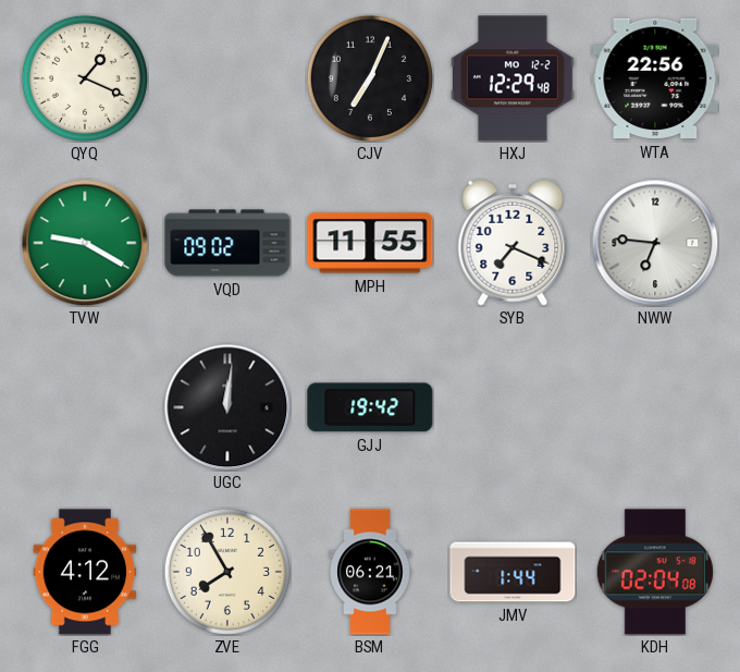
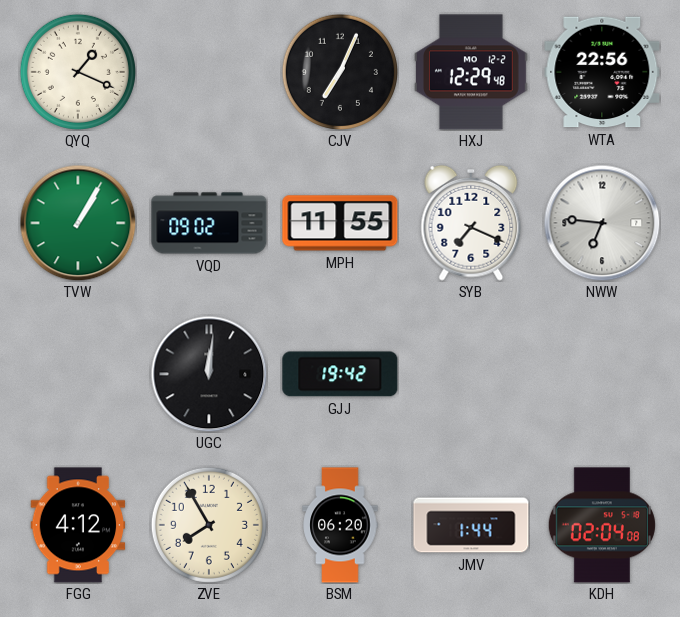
TVW: 9:20 -> 1:05 (78, 223)
BSM: 06:21 -> 06:20 (340, 525)
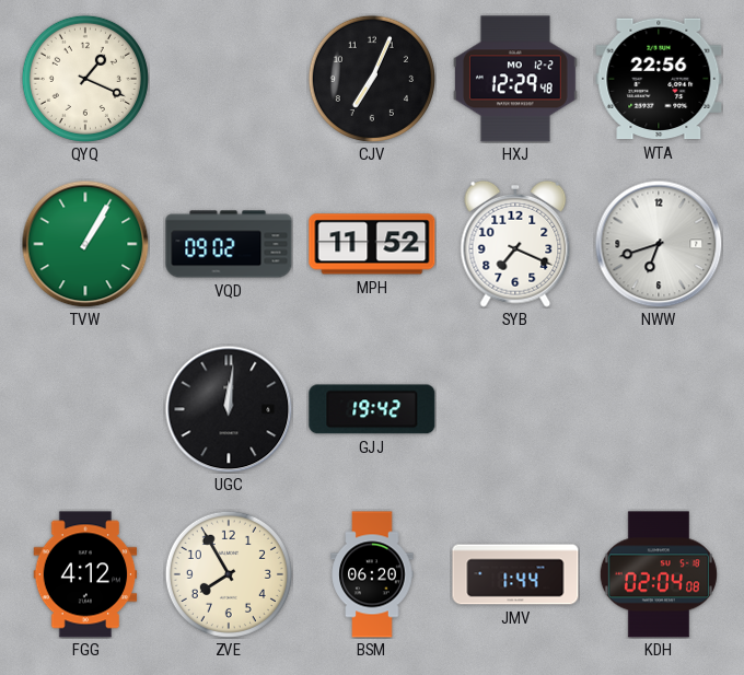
MPH: 11:55 -> 11:52 (372, 244)
NWW: 6:46 -> 6:42 (659, 244)
